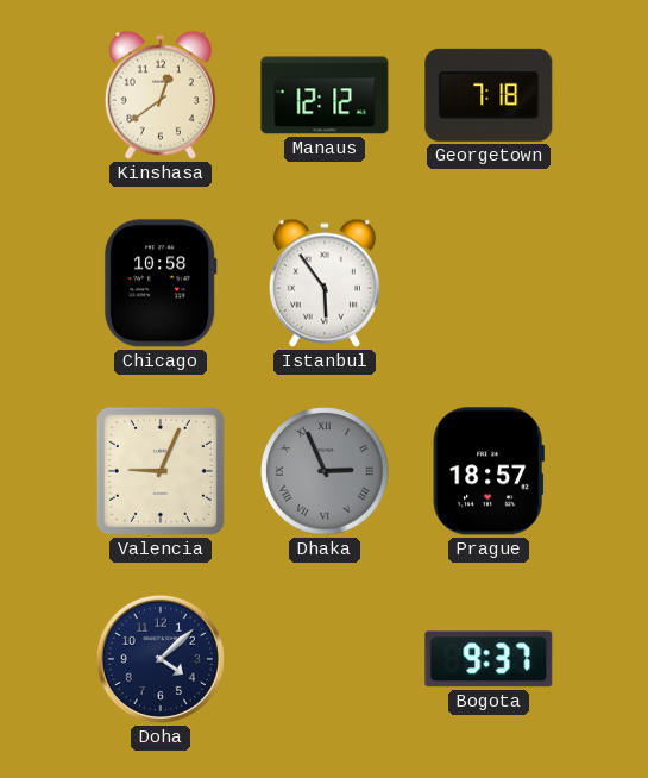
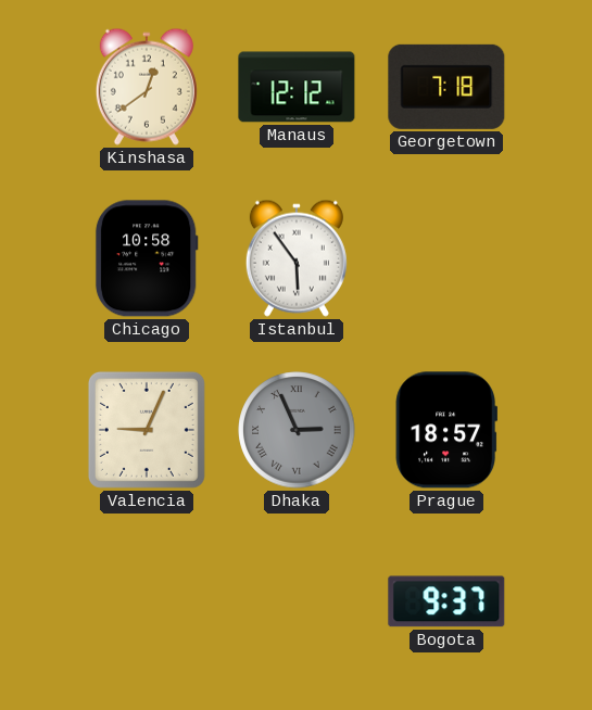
Doha: 4:08 -> none (161, 659)
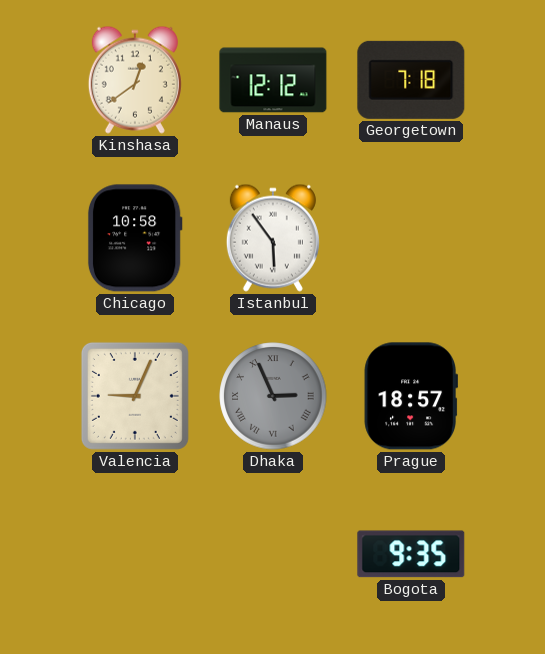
Bogota: 9:37 -> 9:35 (411, 554)
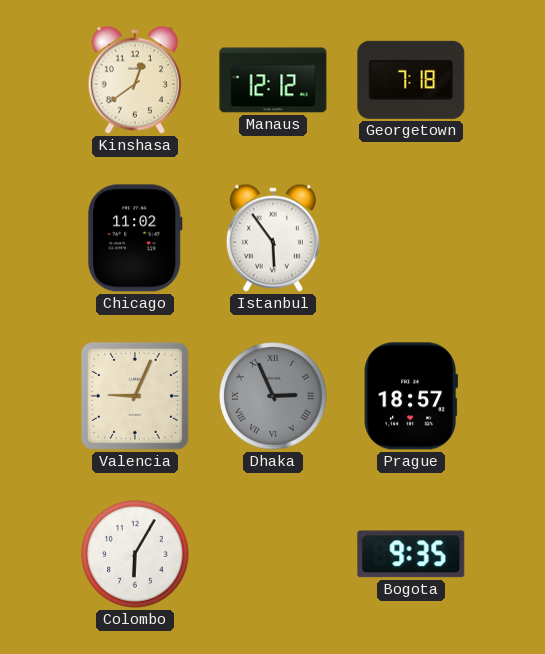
Chicago: 10:58 -> 11:02 (135, 238)
Colombo: none -> 6:05 (135, 554)
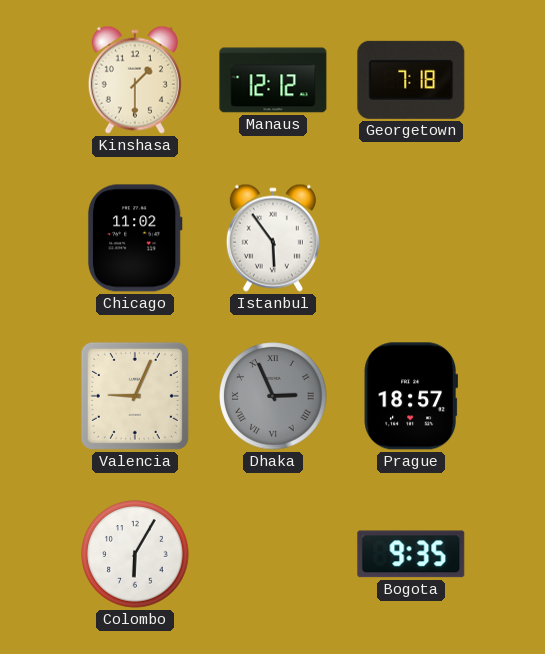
Kinshasa: 12:39 -> 1:30 (135, 80)
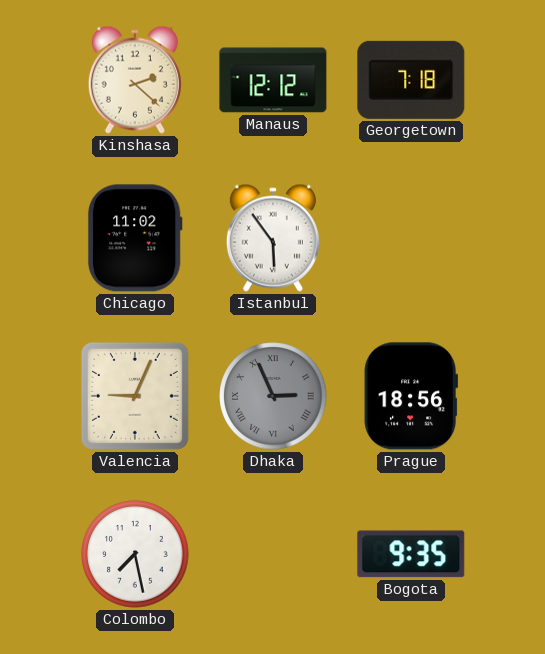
Kinshasa: 1:30 -> 2:22 (135, 80)
Prague: 18:57 -> 18:56 (410, 396)
Colombo: 6:05 -> 7:28 (135, 554)
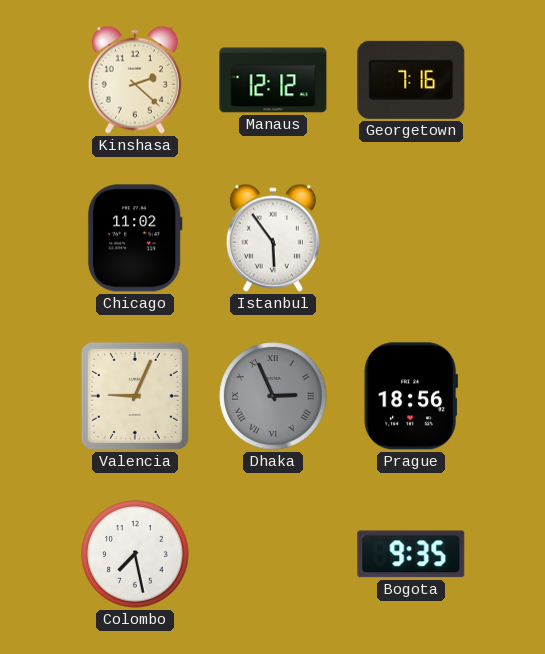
Georgetown: 7:18 -> 7:16 (411, 80)
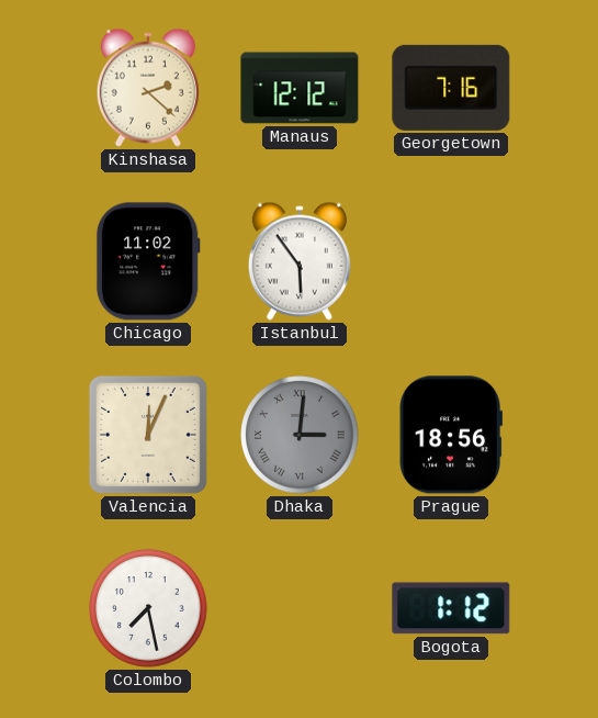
Valencia: 9:04 -> 12:04 (148, 435)
Dhaka: 2:56 -> 3:01 (300, 435)
Bogota: 9:35 -> 1:12 (451, 608)
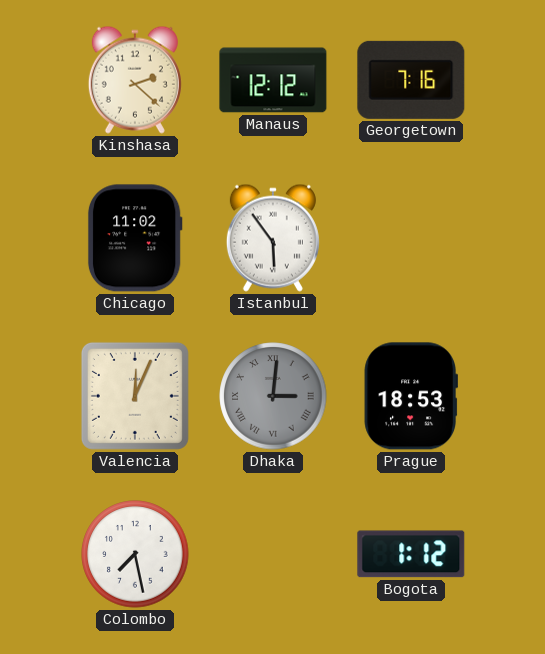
Prague: 18:56 -> 18:53 (410, 396)
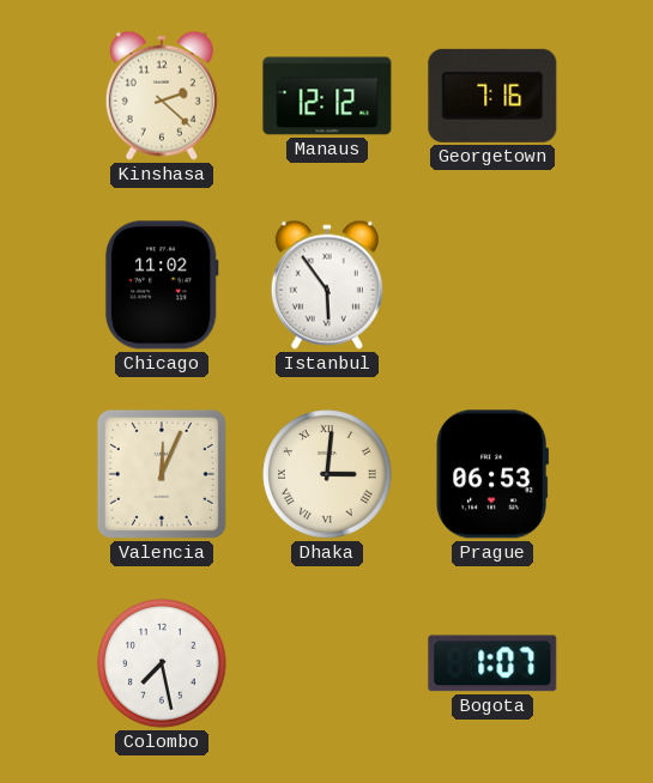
Dhaka dial: grey -> cream (327, 474)
Prague: 18:53 -> 06:53 (491, 474)
Bogota: 1:12 -> 1:07 (492, 663)
